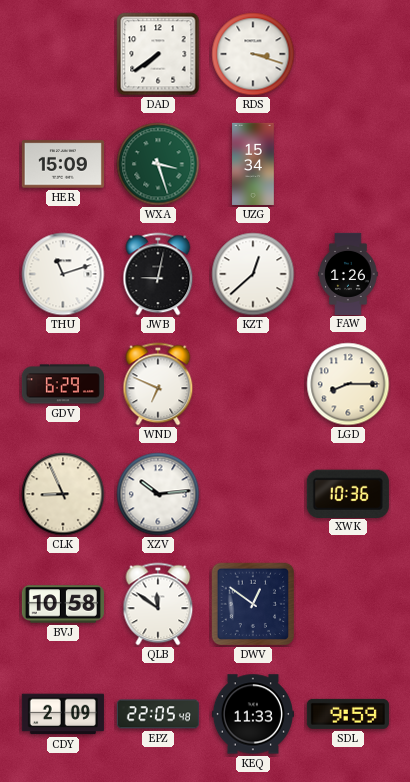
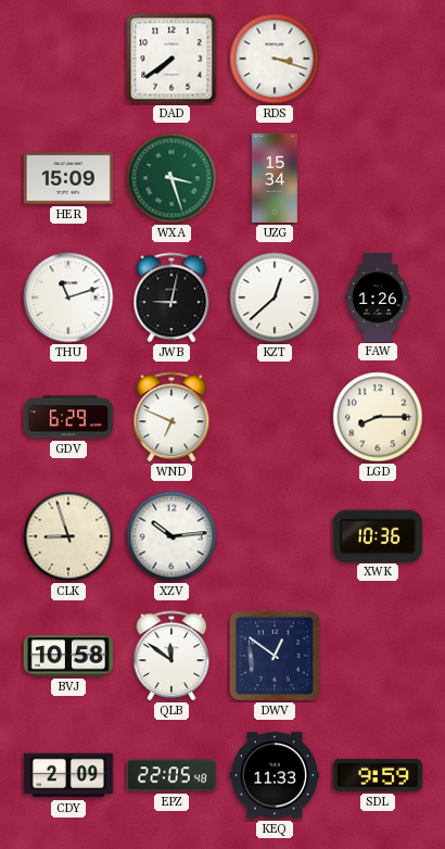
CLK: 8:56 -> 8:57 (68, 536)
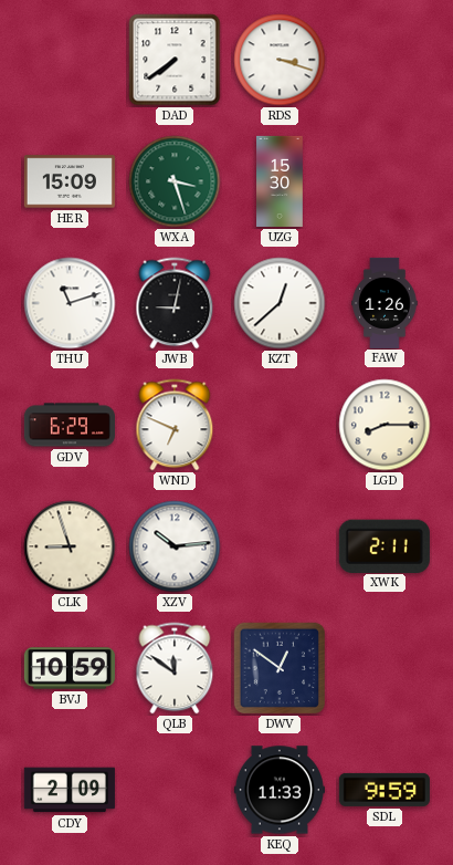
UZG: 15:34 -> 15:30 (280, 181)
XWK: 10:36 -> 2:11 (384, 545)
BVJ: 10:58 -> 10:59 (70, 668)
EPZ: 22:05 -> none (171, 775)
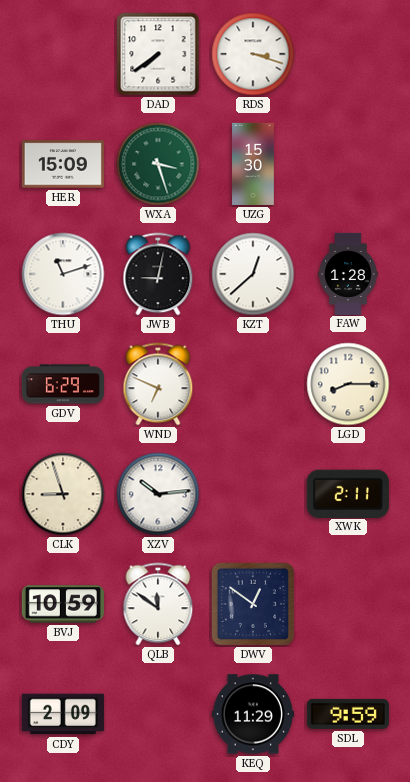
FAW: 1:26 -> 1:28 (348, 273)
KEQ: 11:33 -> 11:29 (253, 714)
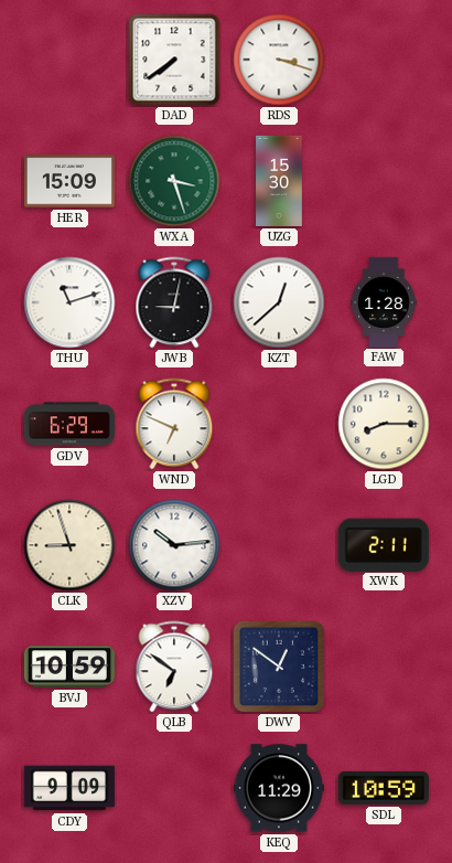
QLB: 11:51 -> 6:51 (174, 667)
CDY: 2:09 -> 9:09 (69, 788)
SDL: 9:59 -> 10:59 (384, 788)
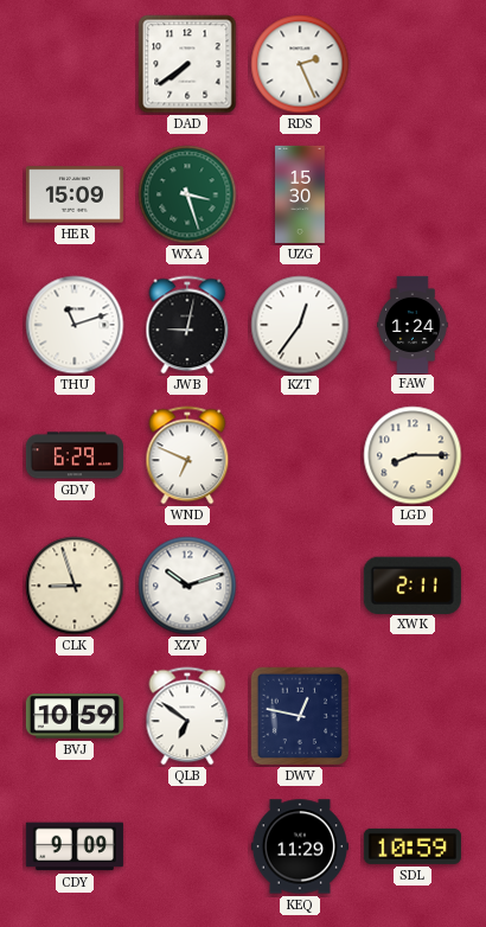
RDS: 3:18 -> 2:26 (300, 64)
KZT: 12:38 -> 12:36 (300, 325)
FAW: 1:28 -> 1:24 (413, 324)
XZV: 10:14 -> 10:12 (187, 586)
DWV: 12:51 -> 12:47 (300, 716)
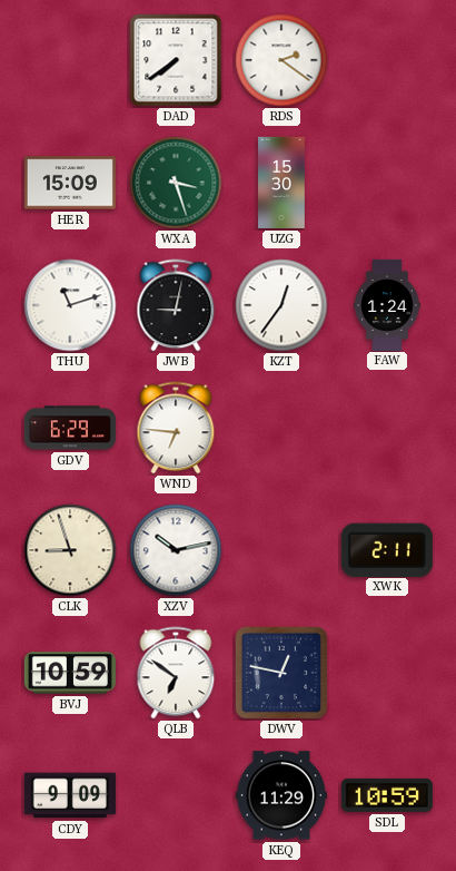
RDS: 2:26 -> 2:21 (281, 60)
WND: 6:49 -> 6:46 (176, 428)
LGD: 8:15 -> none (413, 455)
XZV: 10:12 -> 10:13 (176, 550)
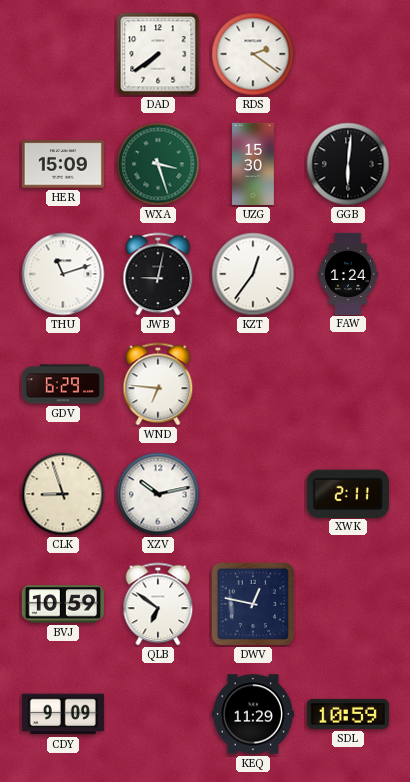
GGB: none -> 6:01 (348, 164)
